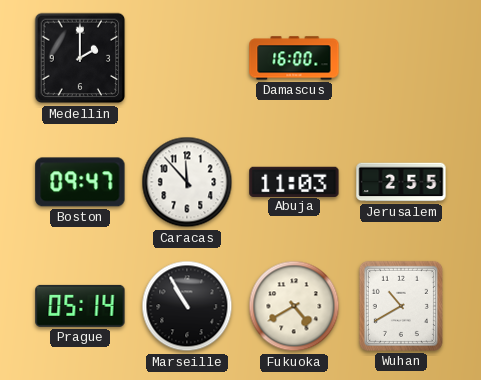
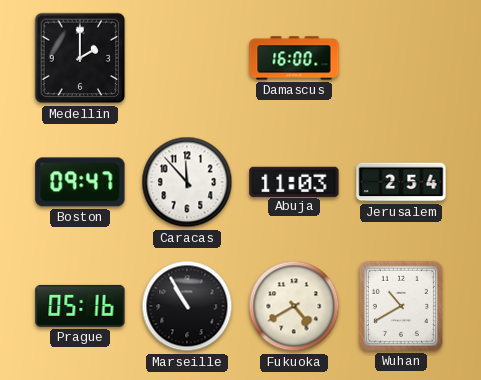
Jerusalem: 2:55 -> 2:54 (401, 182)
Prague: 05:14 -> 05:16 (80, 306)
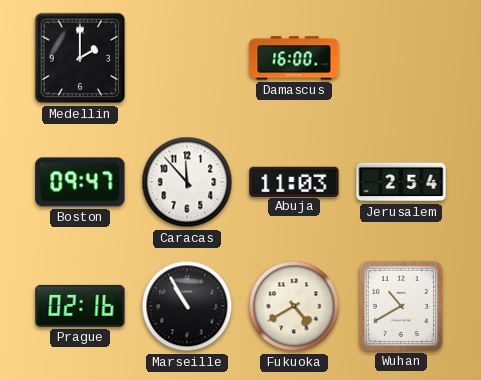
Prague: 05:16 -> 02:16 (80, 306)
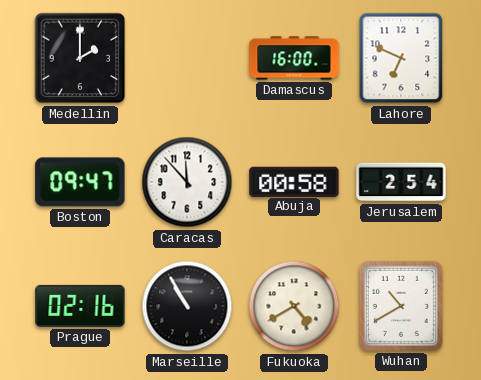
Lahore: none -> 6:49 (401, 58)
Abuja: 11:03 -> 00:58 (294, 181)
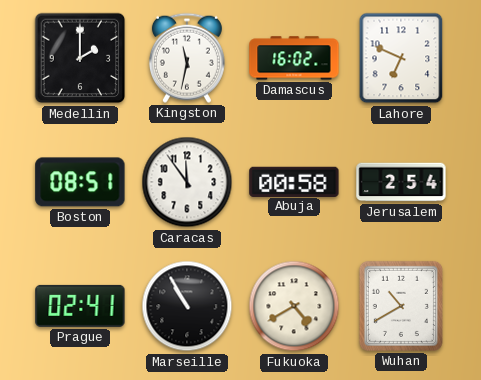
Kingston: none -> 11:32 (187, 58)
Damascus: 16:00 -> 16:02 (294, 58)
Boston: 09:47 -> 08:51 (80, 182)
Caracas: 11:53 -> 11:54 (187, 182)
Prague: 02:16 -> 02:41 (80, 306)
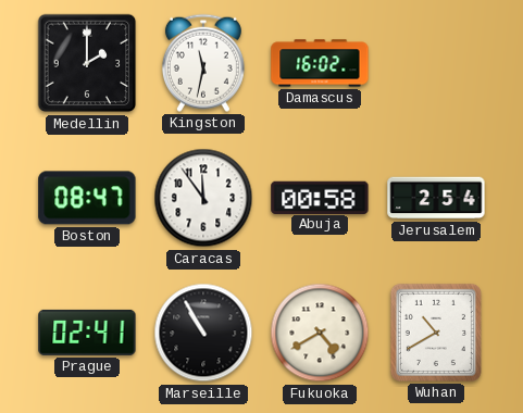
Lahore: 6:49 -> none (401, 58)
Boston: 08:51 -> 08:47 (87, 198)
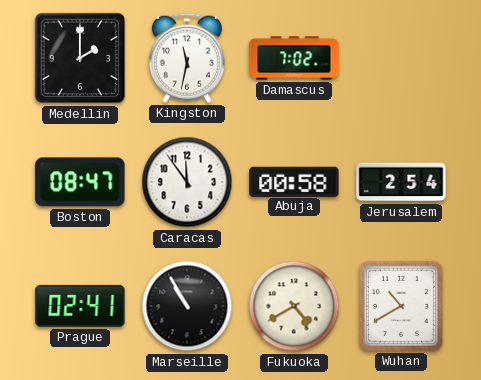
Damascus: 16:02 -> 7:02 (294, 58)
